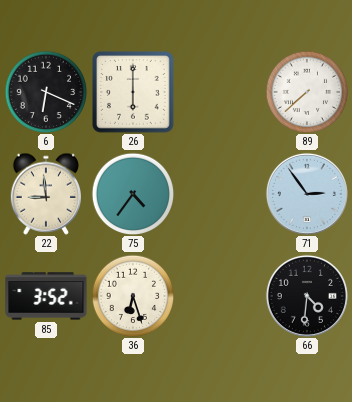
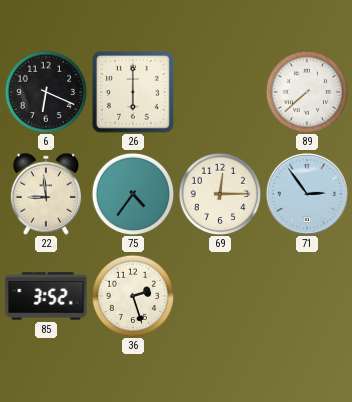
69: none -> 12:15 (220, 194)
36: 6:27 -> 2:27 (133, 296)
66: 4:31 -> none (307, 296)
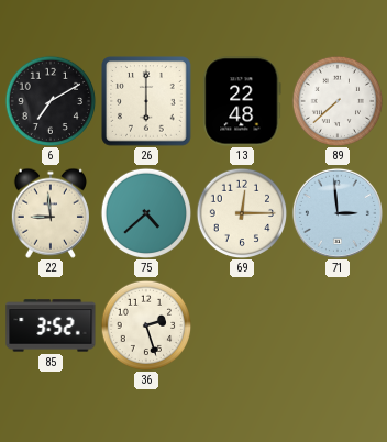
6: 6:19 -> 7:10 (51, 101)
13: none -> 22:48 (242, 101)
75: 4:36 -> 4:38 (146, 213)
71: 2:54 -> 2:59 (338, 213)
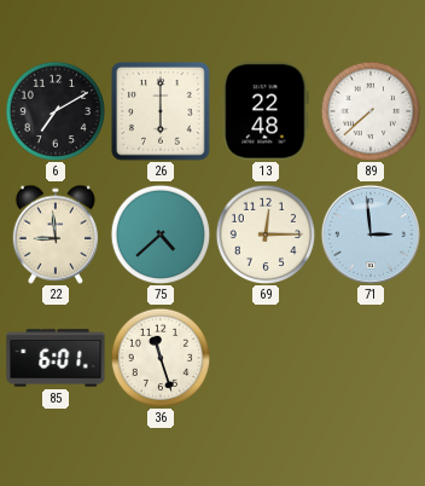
85: 3:52 -> 6:01 (56, 358)
36: 2:27 -> 11:27 (161, 358)
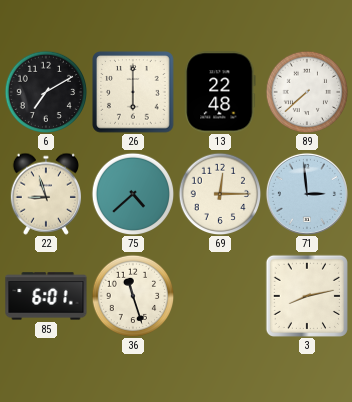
22: 8:59 -> 8:57 (45, 194)
3: none -> 8:13 (307, 296)
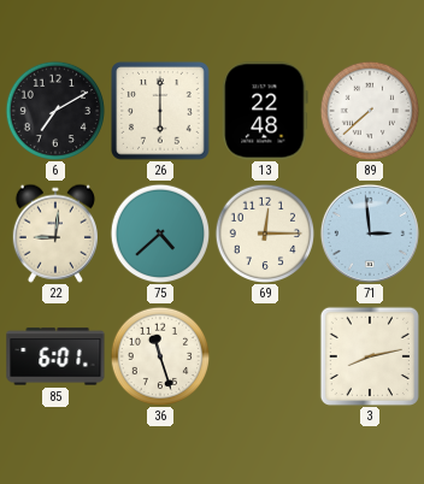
22: 8:57 -> 9:01 (54, 234)
